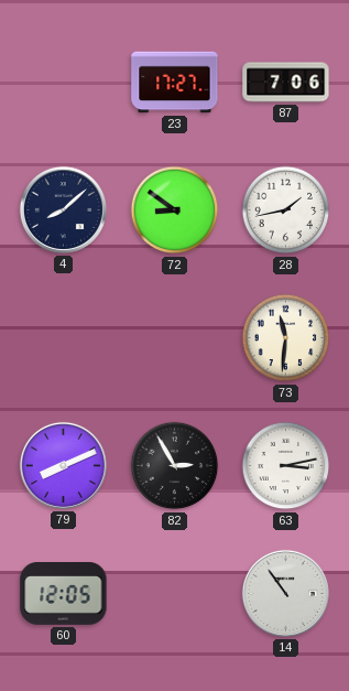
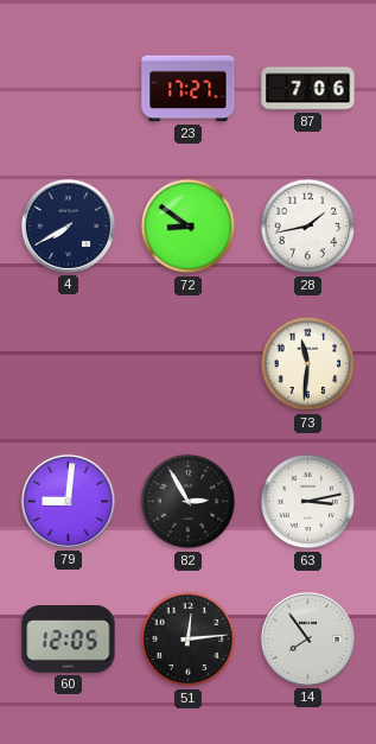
4: 8:08 -> 7:40 (68, 225)
79: 8:11 -> 9:01 (68, 501)
51: none -> 12:14 (189, 640)
14: 10:54 -> 7:54 (307, 638)
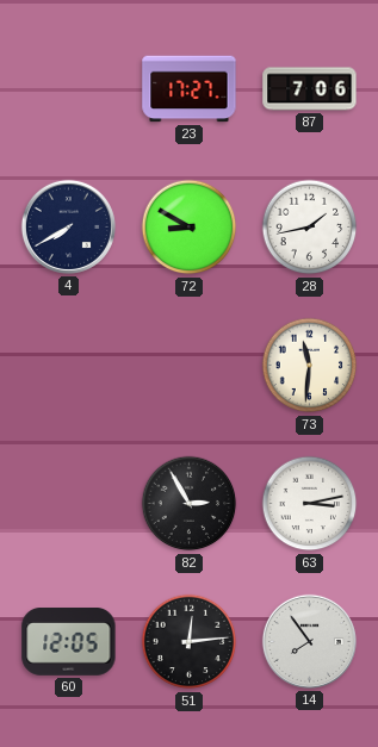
72: 8:51 -> 8:50 (190, 228)
79: 9:01 -> none (68, 501)
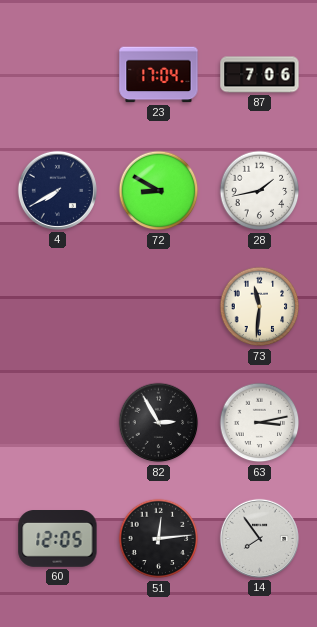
23: 17:27 -> 17:04 (159, 75)
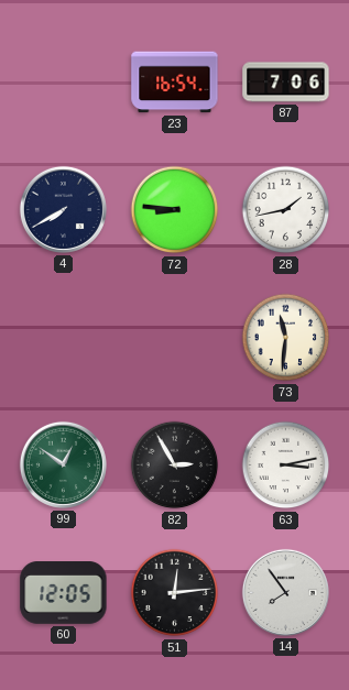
23: 17:04 -> 16:54 (175, 83)
72: 8:50 -> 8:46 (175, 210)
99: none -> 12:51 (63, 464)
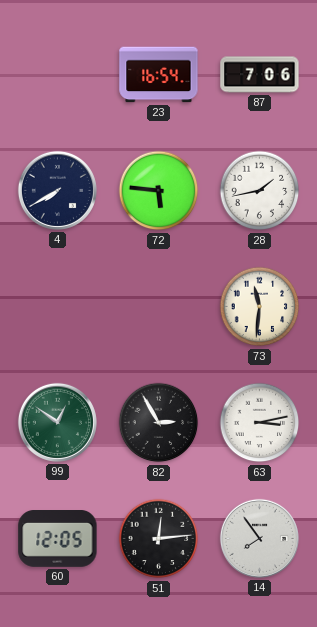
72: 8:46 -> 5:46 (159, 191)
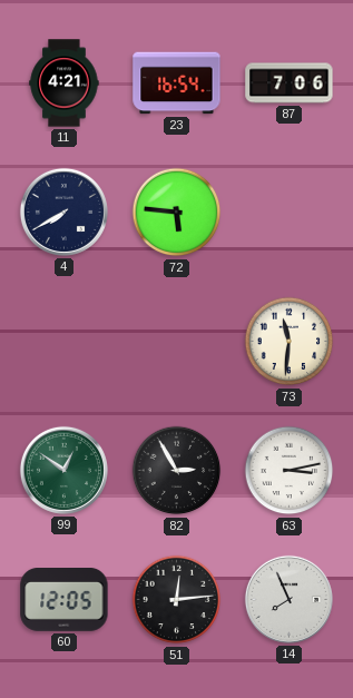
11: none -> 4:21 (65, 83)
28: 1:43 -> none (260, 191)
14: 7:54 -> 7:56 (288, 599)
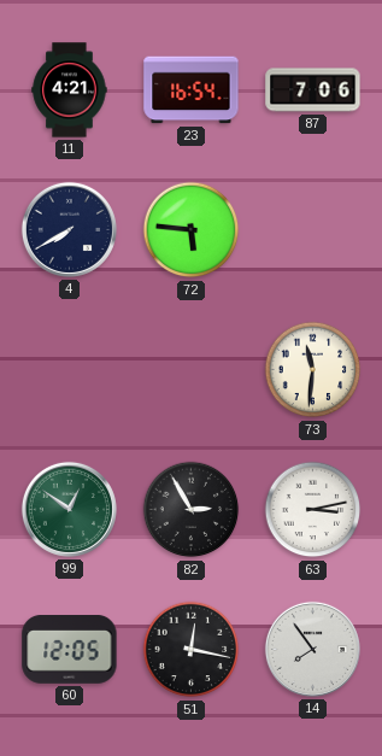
51: 12:14 -> 12:17 (192, 650)
14: 7:56 -> 7:54 (312, 649)
